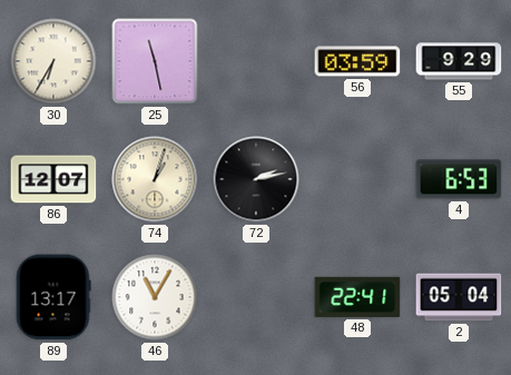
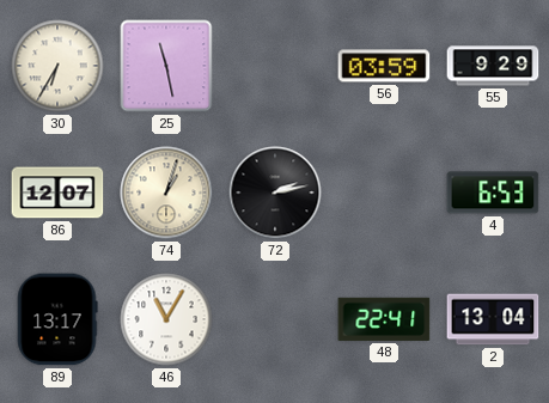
2: 05:04 -> 13:04 (493, 319)
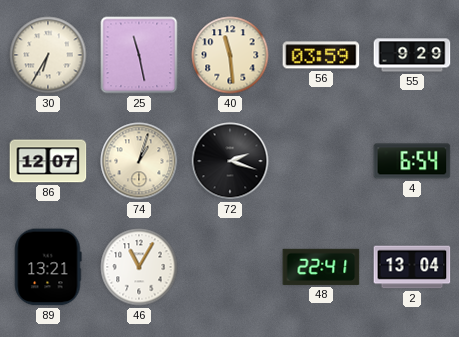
40: none -> 11:29 (230, 55)
72: 2:13 -> 2:18 (230, 161)
4: 6:53 -> 6:54 (412, 161)
89: 13:17 -> 13:21 (48, 267)
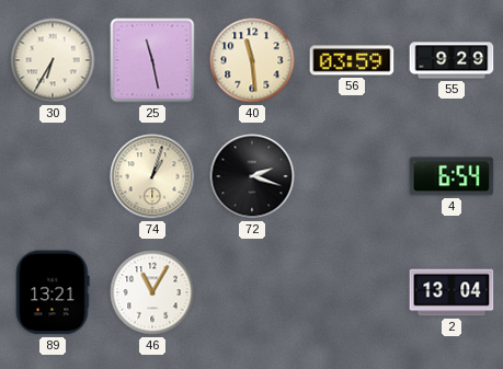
86: 12:07 -> none (48, 161)
48: 22:41 -> none (321, 267)
